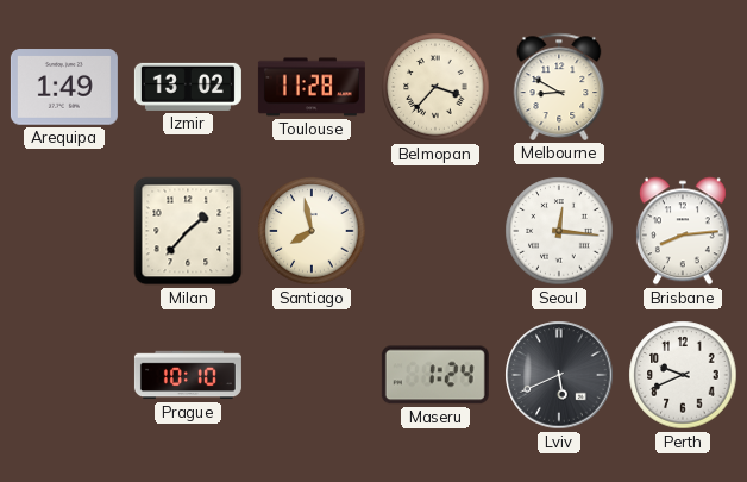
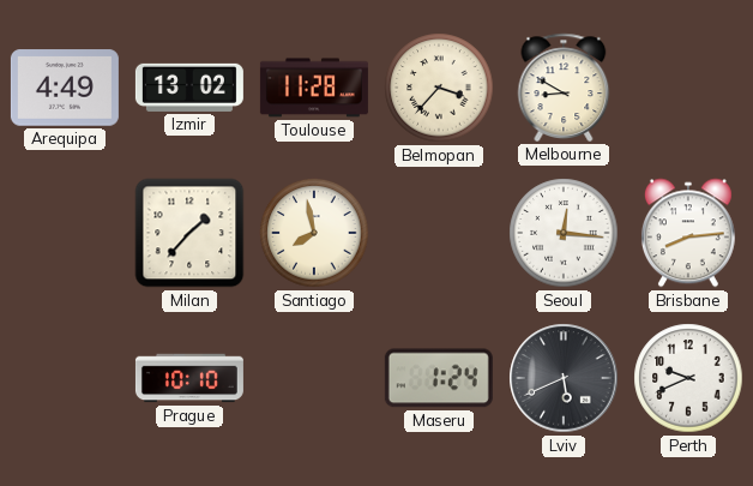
Arequipa: 1:49 -> 4:49 (65, 88)
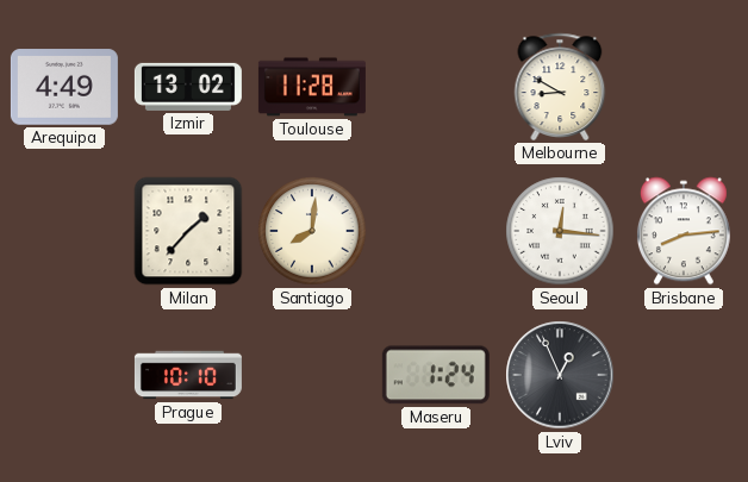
Belmopan: 3:37 -> none (439, 88)
Santiago: 7:58 -> 8:01 (312, 231)
Lviv: 5:41 -> 12:56 (560, 375)
Perth: 9:41 -> none (688, 378)
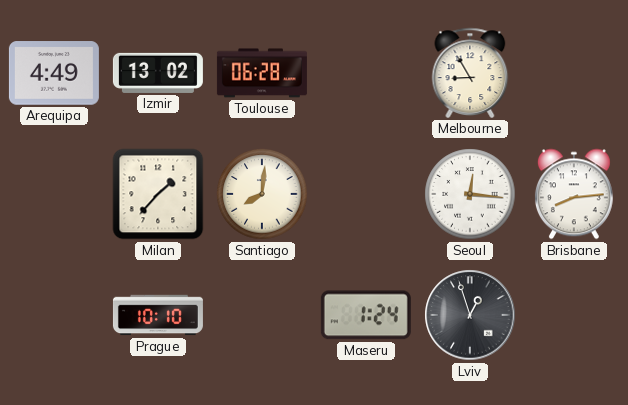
Toulouse: 11:28 -> 06:28 (262, 73)
Melbourne: 8:50 -> 8:55 (470, 73)
Lviv: 12:56 -> 12:57 (470, 315)
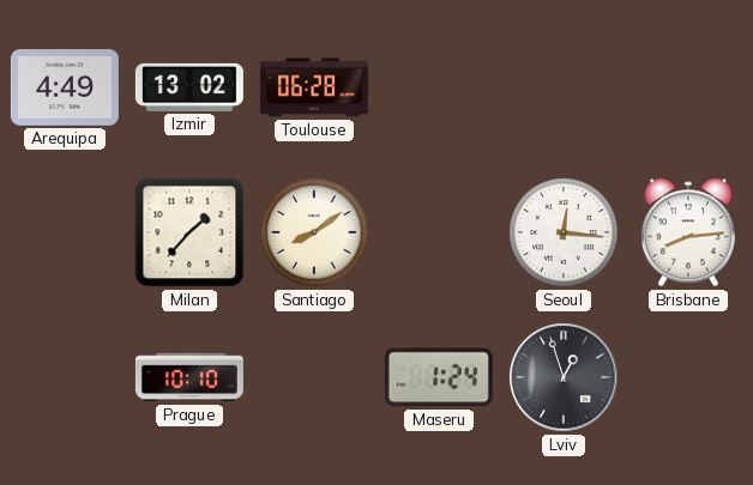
Melbourne: 8:55 -> none (470, 73)
Santiago: 8:01 -> 8:09 (314, 232)
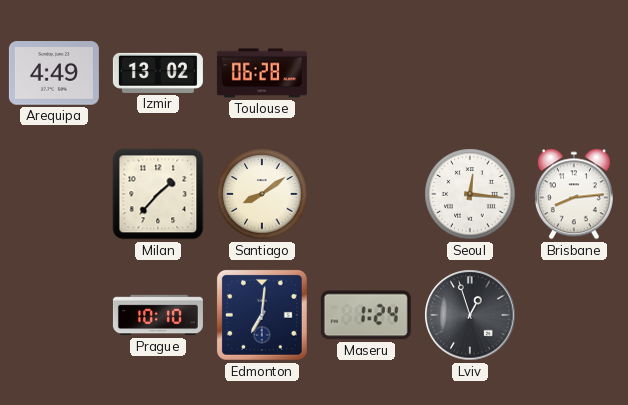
Edmonton: none -> 7:01 (262, 315)
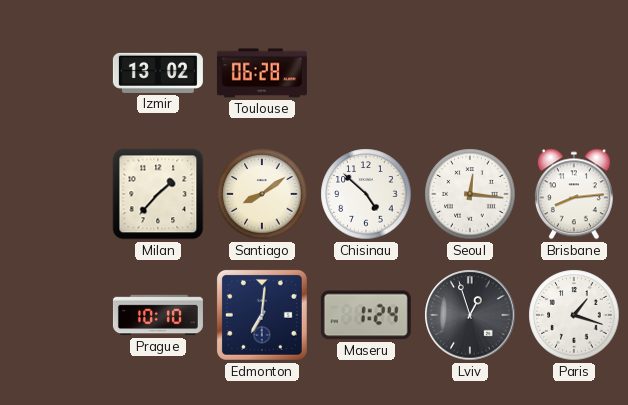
Arequipa: 4:49 -> none (54, 73)
Chisinau: none -> 4:52 (366, 194)
Paris: none -> 1:18 (574, 315)
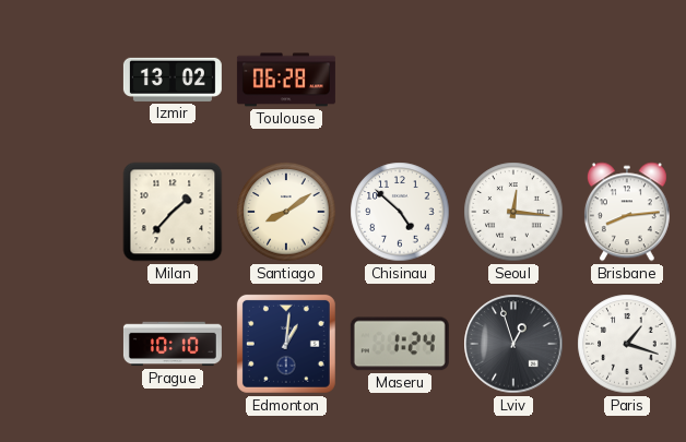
Edmonton: 7:01 -> 1:01 (286, 344)
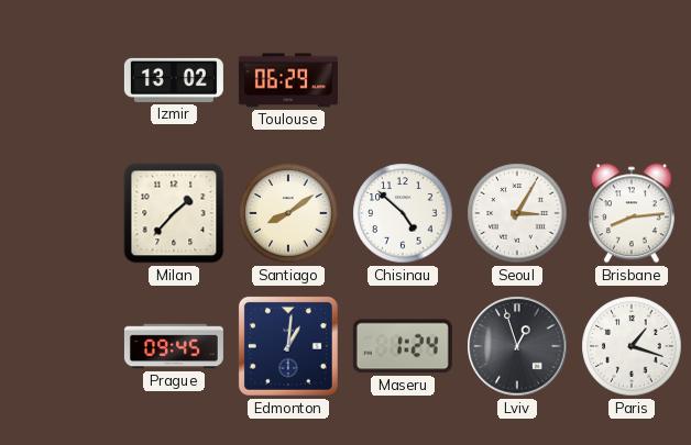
Toulouse: 06:28 -> 06:29 (288, 80)
Seoul: 12:16 -> 3:05 (517, 213)
Prague: 10:10 -> 09:45 (174, 346)
